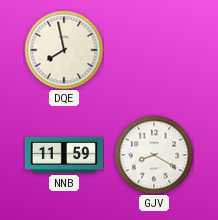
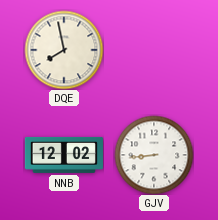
NNB: 11:59 -> 12:02 (64, 155)
GJV: 8:20 -> 8:44 (154, 155)
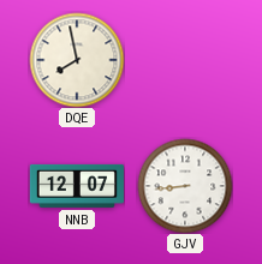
NNB: 12:02 -> 12:07 (77, 186)
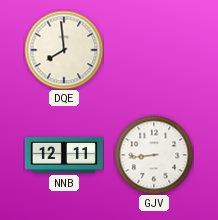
DQE: 7:58 -> 7:59 (64, 50)
NNB: 12:07 -> 12:11 (64, 155)
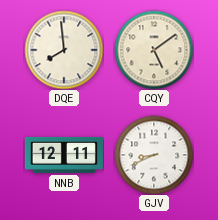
CQY: none -> 5:09 (154, 50)
GJV: 8:44 -> 8:41 (154, 155)
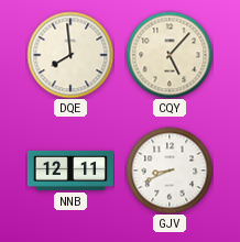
CQY: 5:09 -> 5:07 (170, 55)
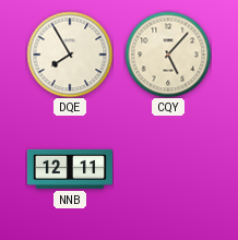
DQE: 7:59 -> 7:55 (70, 55)
GJV: 8:41 -> none (170, 170)
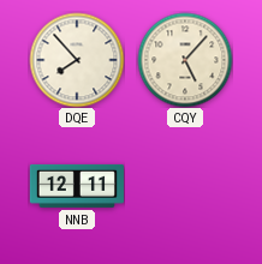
DQE: 7:55 -> 7:53 (77, 60)
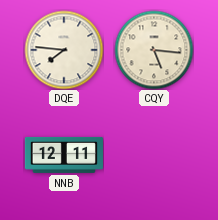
DQE: 7:53 -> 7:46 (64, 50)
CQY: 5:07 -> 5:16 (154, 50)
